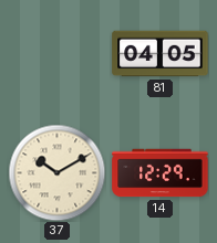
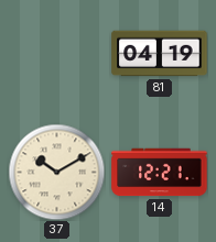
81: 04:05 -> 04:19 (160, 54)
14: 12:29 -> 12:21 (160, 173)
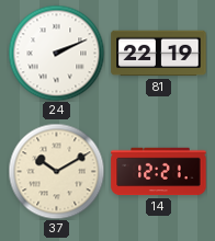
24: none -> 2:11 (56, 53)
81: 04:19 -> 22:19 (159, 54)
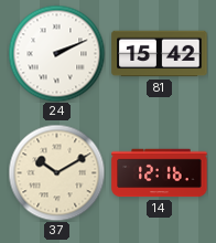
81: 22:19 -> 15:42 (160, 54)
14: 12:21 -> 12:16 (160, 173)
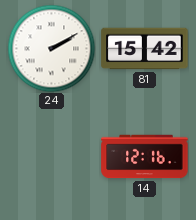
24: 2:11 -> 2:10 (51, 48)
37: 10:10 -> none (56, 172)
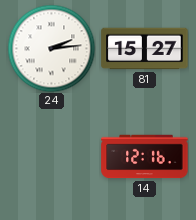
24: 2:10 -> 2:14 (51, 48)
81: 15:42 -> 15:27 (145, 49)
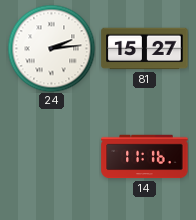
14: 12:16 -> 11:16 (145, 157)
